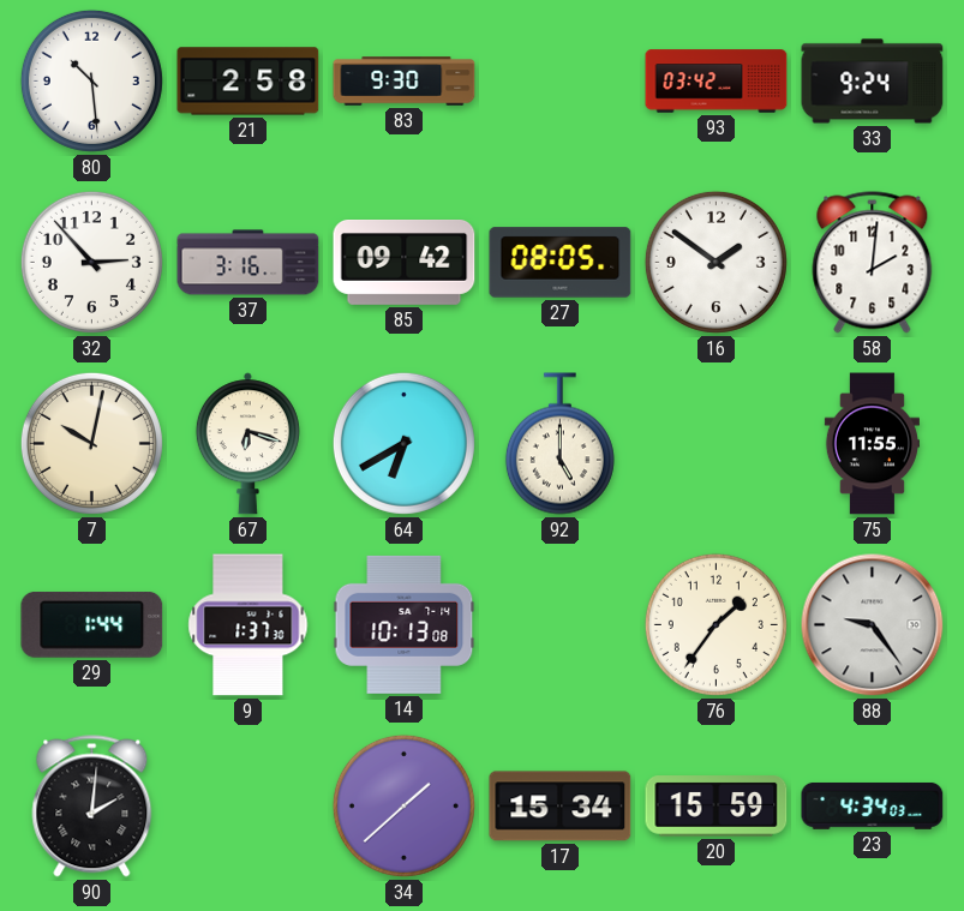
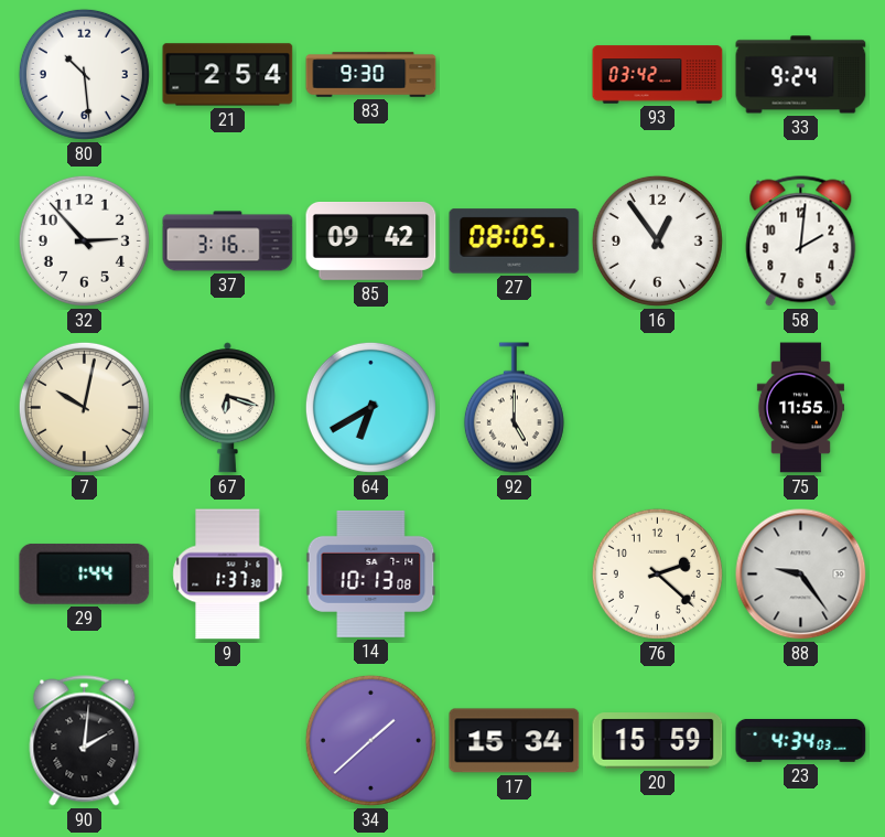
21: 2:58 -> 2:54 (228, 75)
16: 1:51 -> 12:54 (657, 240)
76: 1:36 -> 2:22 (657, 573)
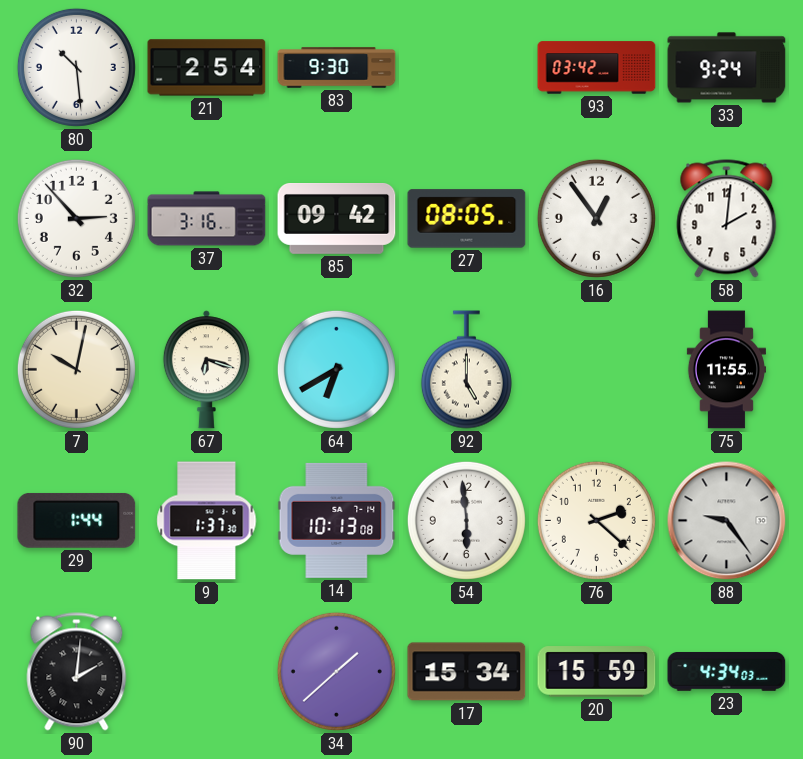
54: none -> 5:59 (466, 520)
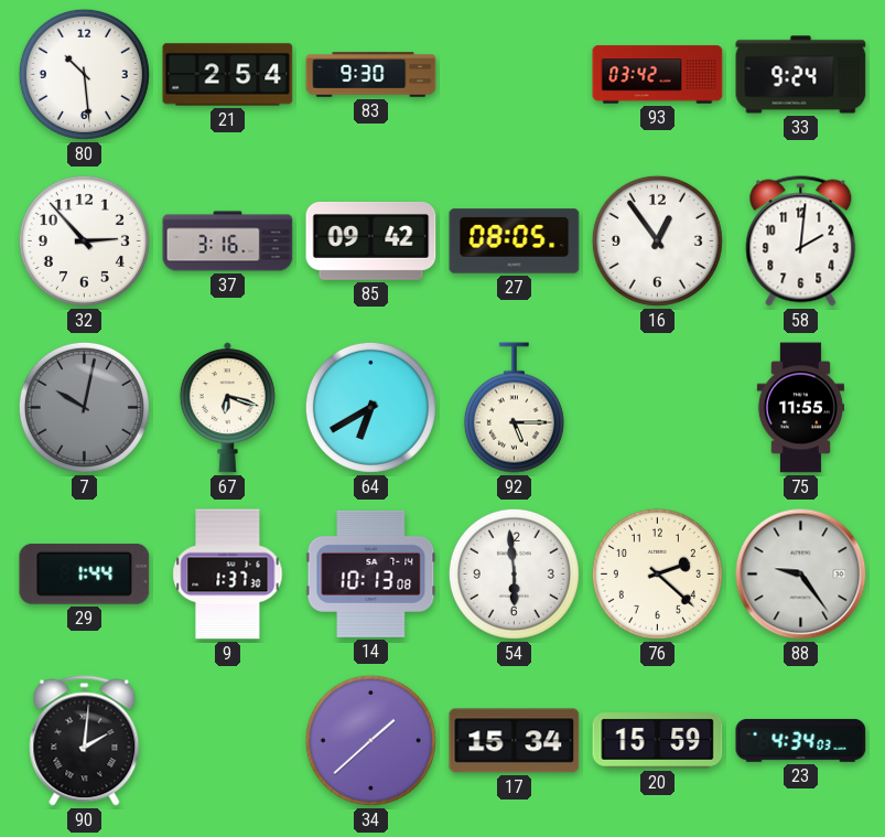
7 dial: cream -> grey (84, 407)
92: 5:00 -> 5:15 (514, 408)
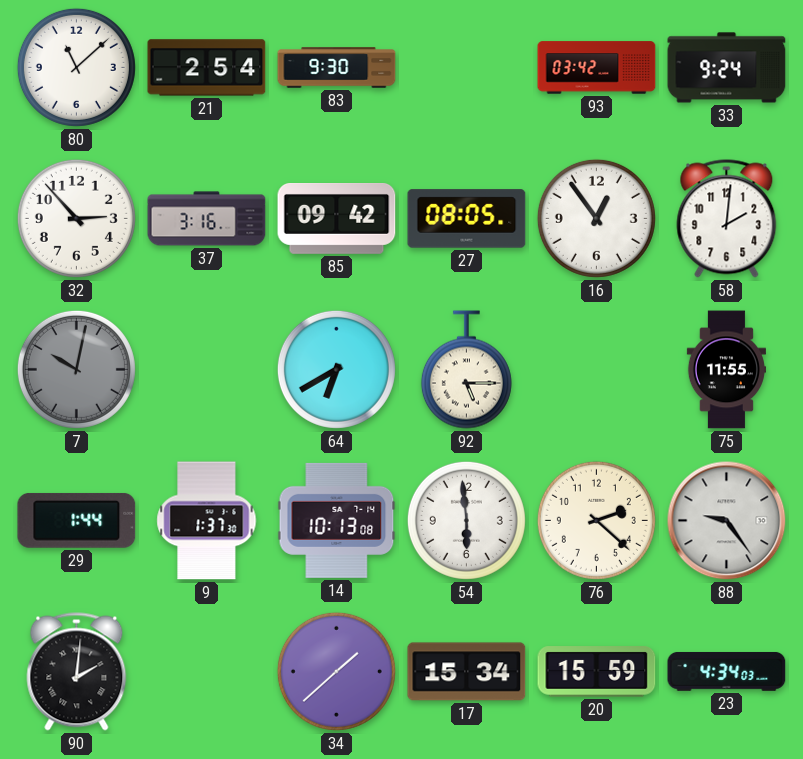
80: 10:29 -> 11:08 (76, 67)
67: 6:18 -> none (227, 408)
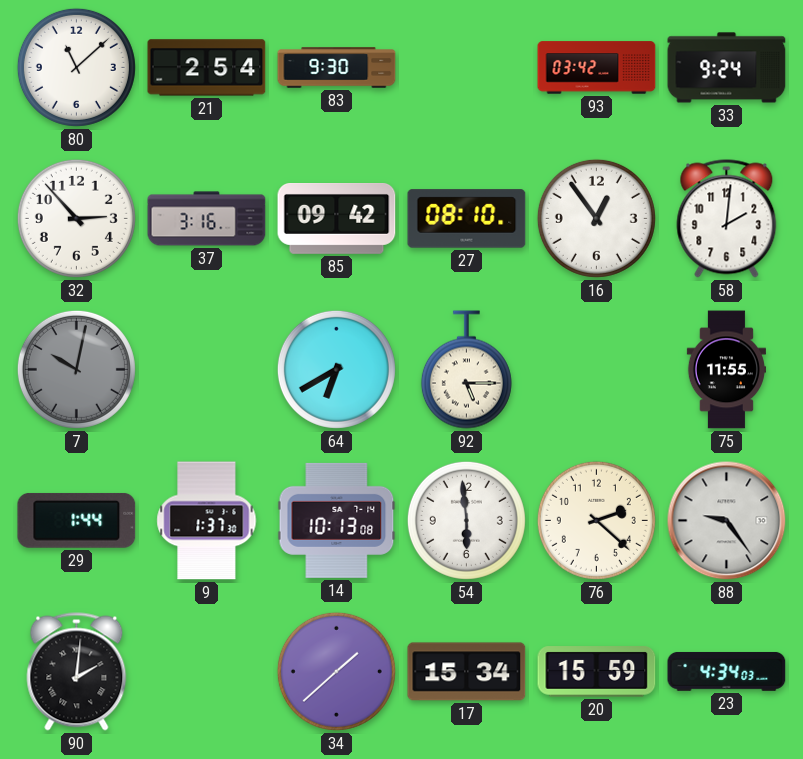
27: 08:05 -> 08:10 (467, 219)
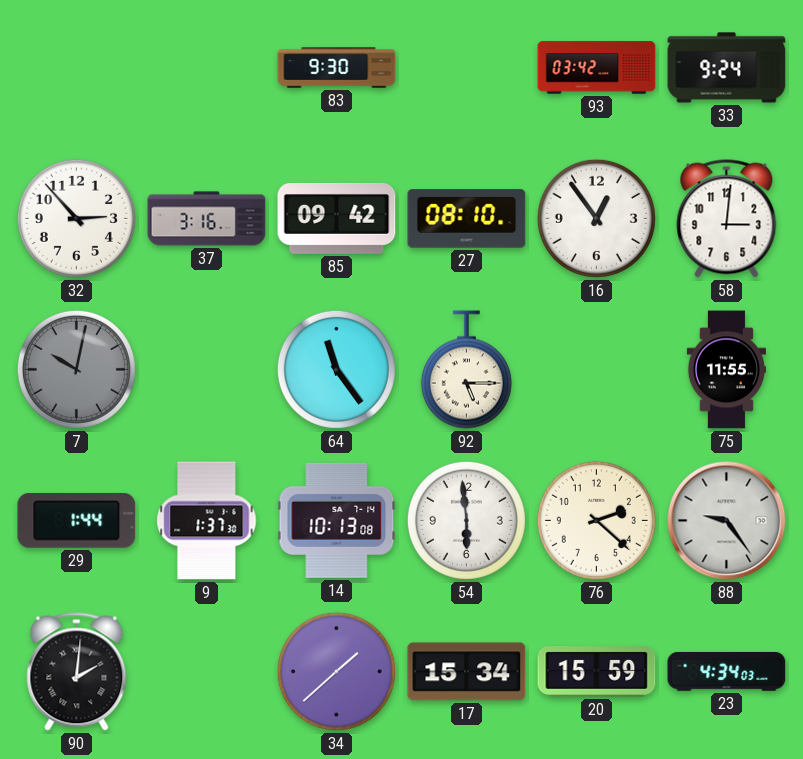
80: 11:08 -> none (76, 67)
21: 2:54 -> none (207, 68)
58: 2:01 -> 3:01 (727, 219)
64: 6:40 -> 11:24 (336, 369)
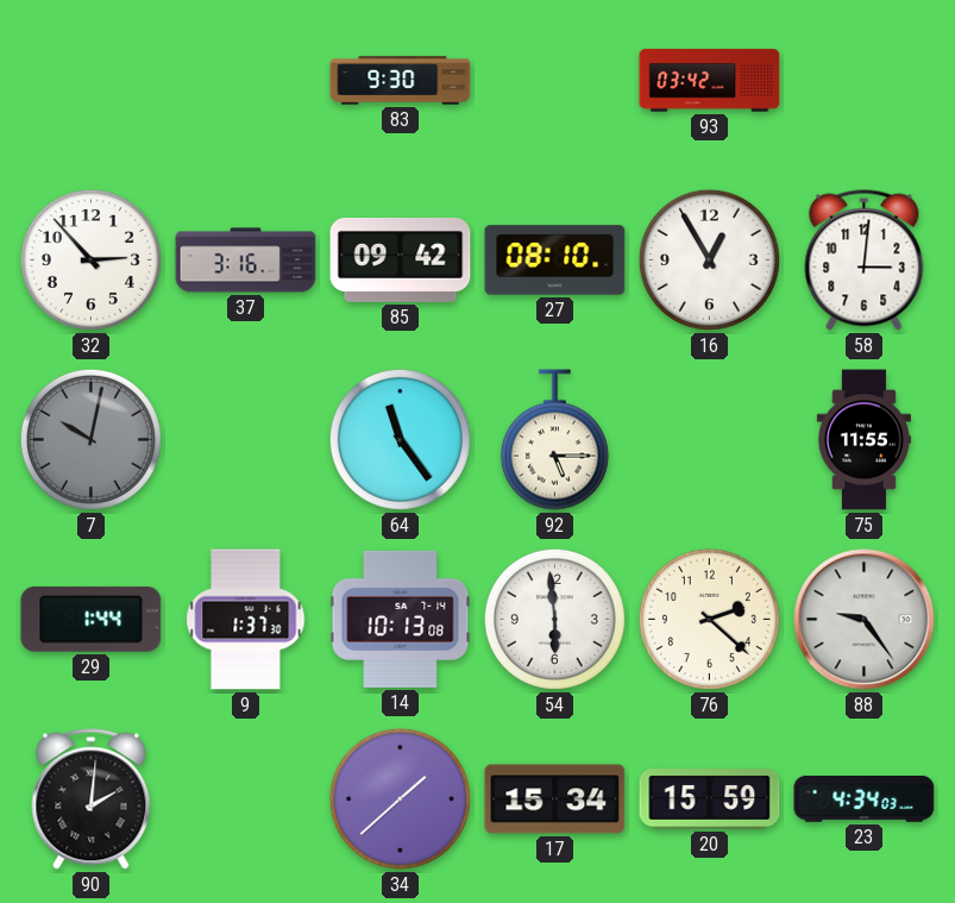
33: 9:24 -> none (727, 68)
16: 12:54 -> 12:55 (709, 259)
